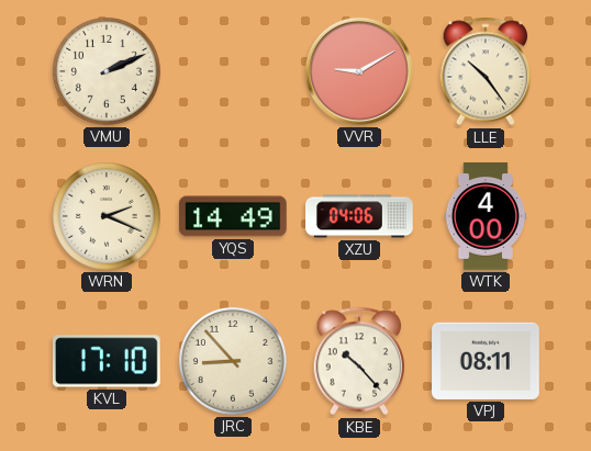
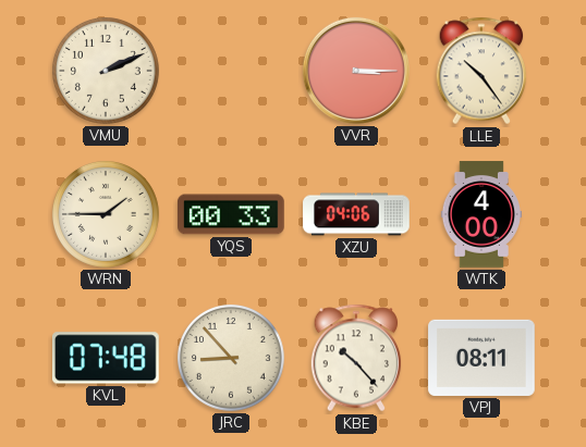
VVR: 9:10 -> 3:15 (356, 71)
WRN: 2:19 -> 1:45 (106, 214)
YQS: 14:49 -> 00:33 (232, 214)
KVL: 17:10 -> 07:48 (107, 358)
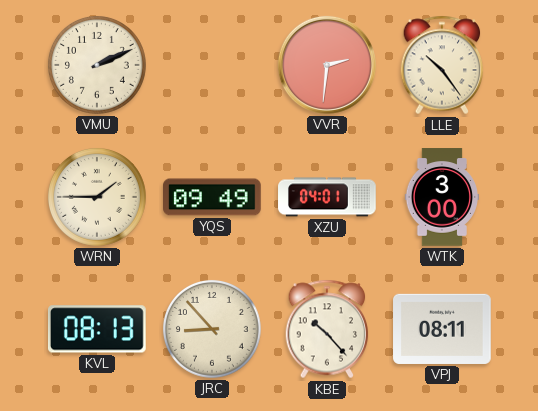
VVR: 3:15 -> 2:31 (327, 65)
YQS: 00:33 -> 09:49 (213, 197)
XZU: 04:06 -> 04:01 (327, 197)
WTK: 4:00 -> 3:00 (442, 197)
KVL: 07:48 -> 08:13 (98, 329)
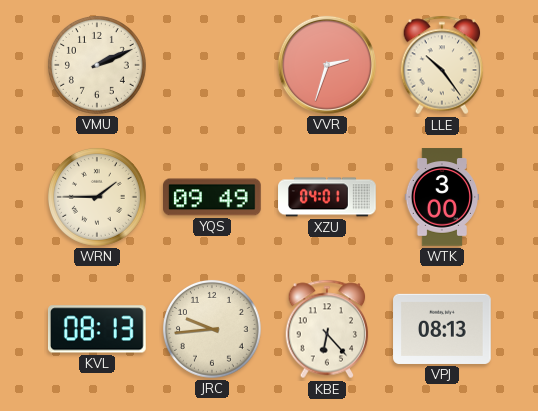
VVR: 2:31 -> 2:33 (327, 65)
JRC: 8:53 -> 9:44 (212, 329)
KBE: 10:23 -> 6:23 (327, 329)
VPJ: 08:11 -> 08:13 (442, 329)
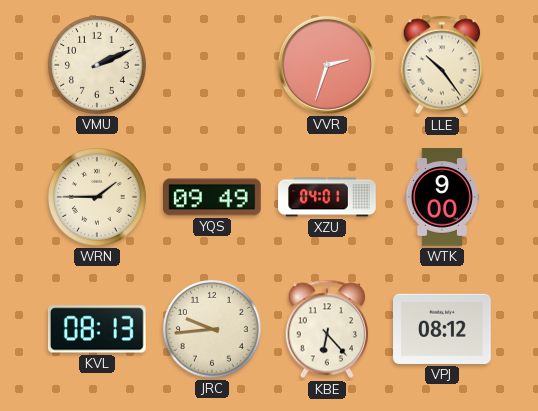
WTK: 3:00 -> 9:00 (442, 197)
VPJ: 08:13 -> 08:12 (442, 329)
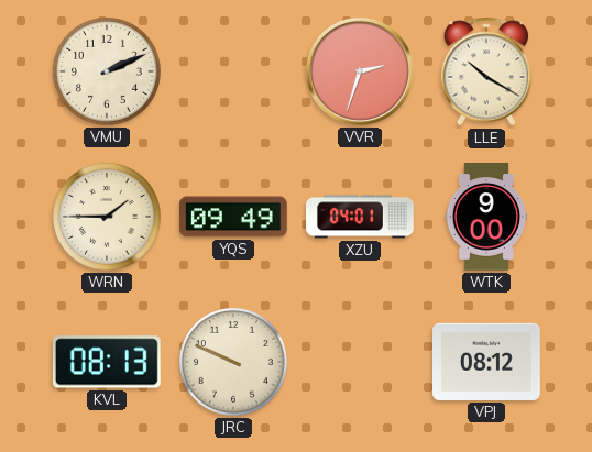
LLE: 10:24 -> 10:20 (486, 71)
JRC: 9:44 -> 9:49 (233, 362)
KBE: 6:23 -> none (327, 329)
